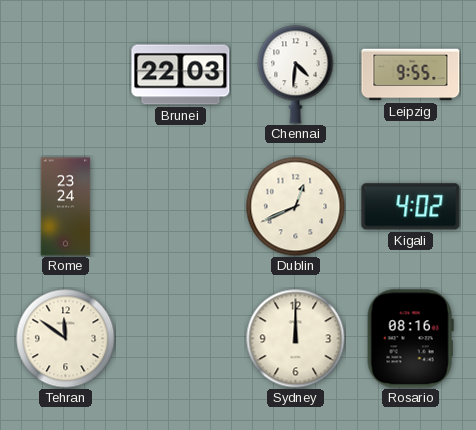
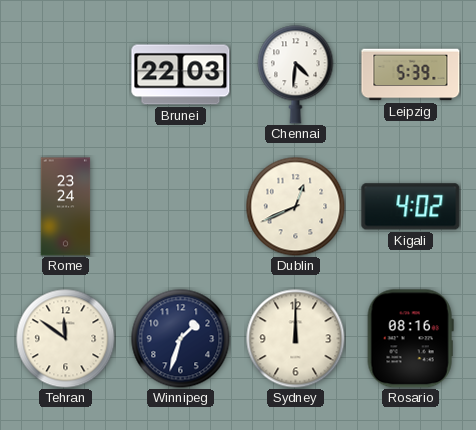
Leipzig: 9:55 -> 5:39 (411, 75)
Winnipeg: none -> 1:33 (181, 339)
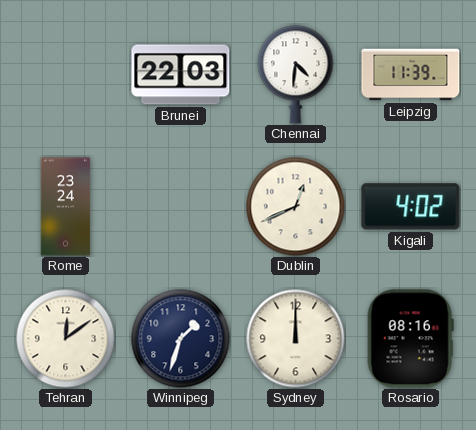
Leipzig: 5:39 -> 11:39 (411, 75)
Tehran: 11:51 -> 12:09 (66, 339)
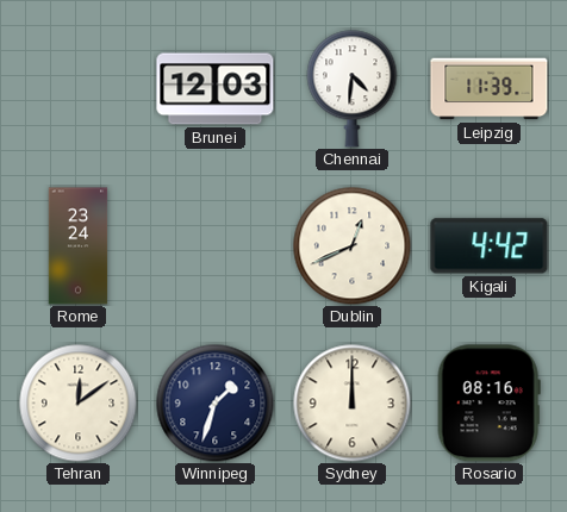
Brunei: 22:03 -> 12:03 (216, 89)
Kigali: 4:02 -> 4:42 (490, 246)
